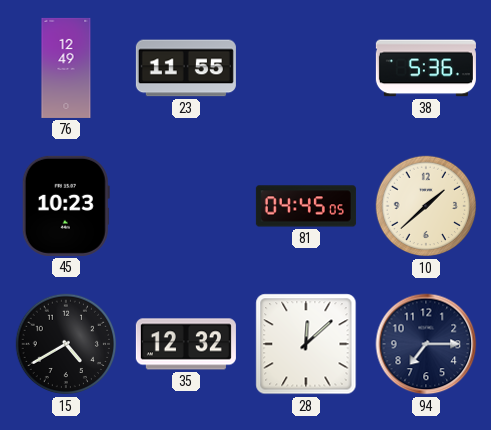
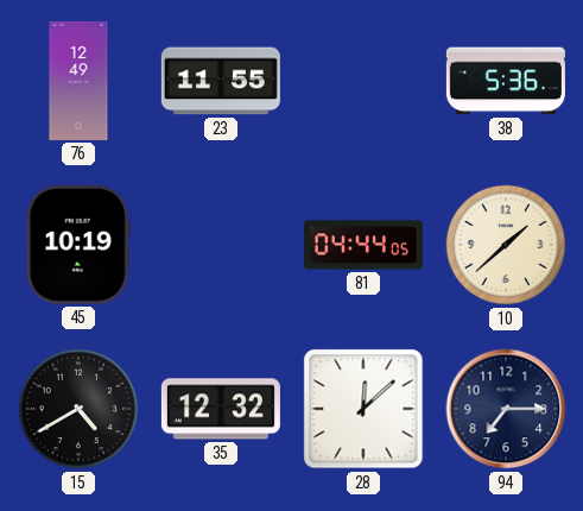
45: 10:23 -> 10:19 (78, 245)
81: 04:45 -> 04:44 (363, 245)
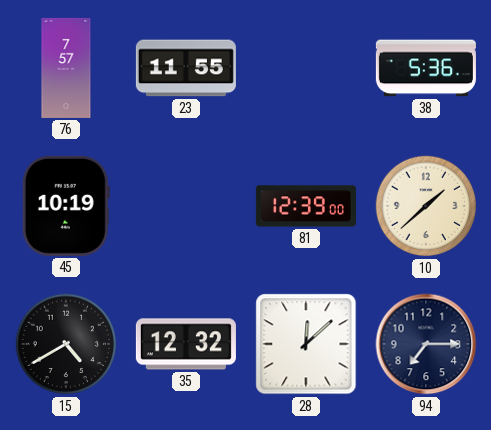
76: 12:49 -> 7:57 (66, 68)
81: 04:44 -> 12:39 (306, 206)
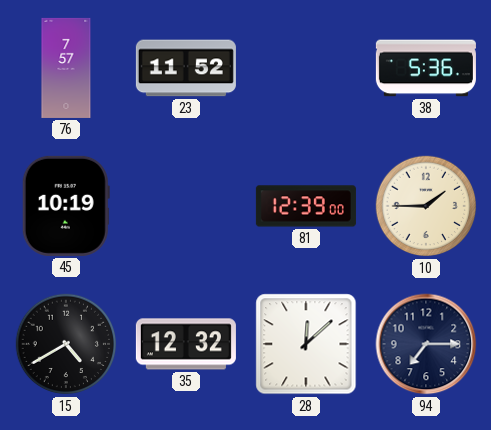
23: 11:55 -> 11:52 (186, 68)
10: 1:38 -> 1:45 (426, 206)
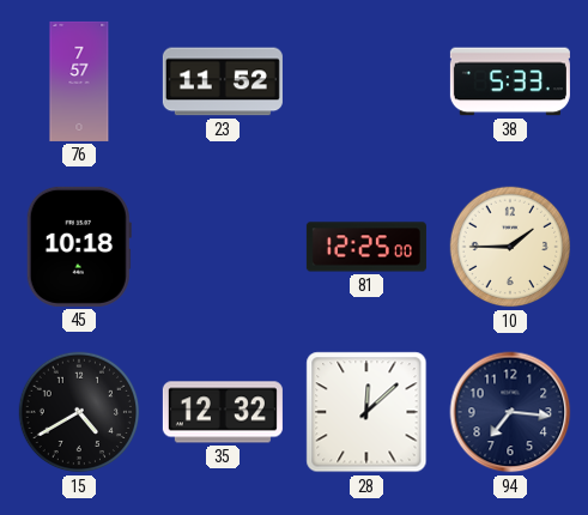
38: 5:36 -> 5:33 (510, 81)
45: 10:19 -> 10:18 (79, 247)
81: 12:39 -> 12:25 (366, 247)
94: 7:15 -> 7:16 (510, 412)
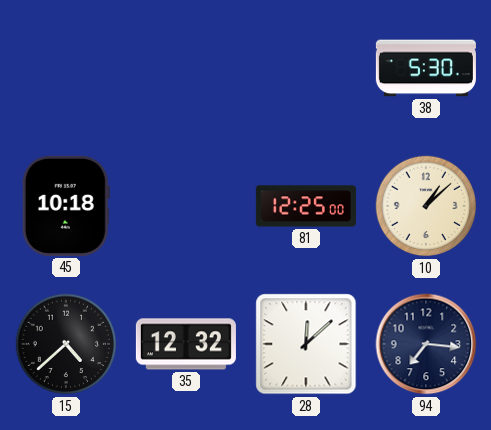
76: 7:57 -> none (79, 81)
23: 11:52 -> none (223, 81)
38: 5:33 -> 5:30 (426, 68)
10: 1:45 -> 1:08 (426, 206)
15: 4:40 -> 4:38 (66, 344)
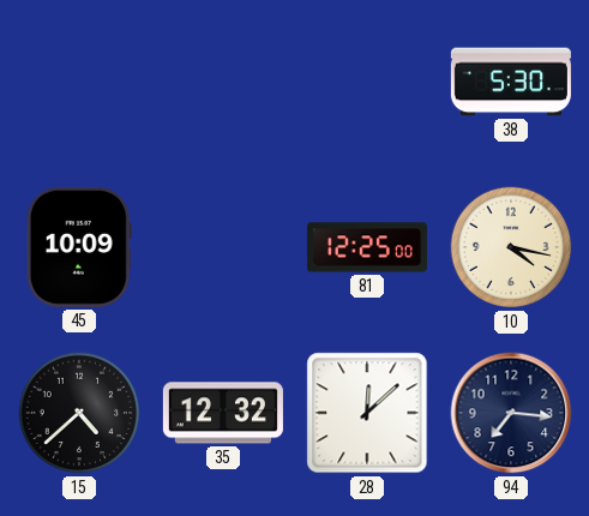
45: 10:18 -> 10:09 (79, 247)
10: 1:08 -> 4:17 (511, 247)
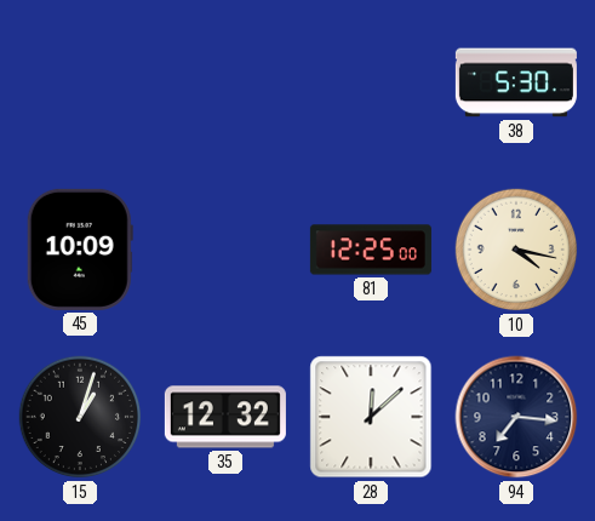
15: 4:38 -> 1:03 (80, 417)
